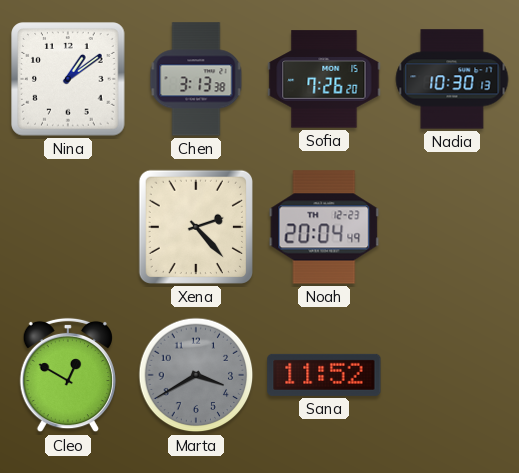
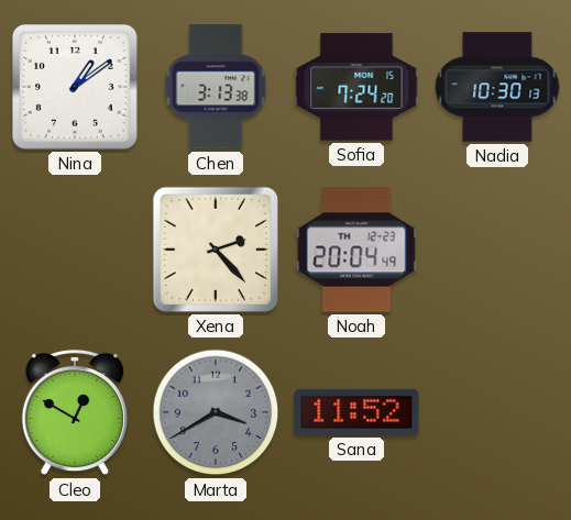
Sofia: 7:26 -> 7:24 (356, 87)
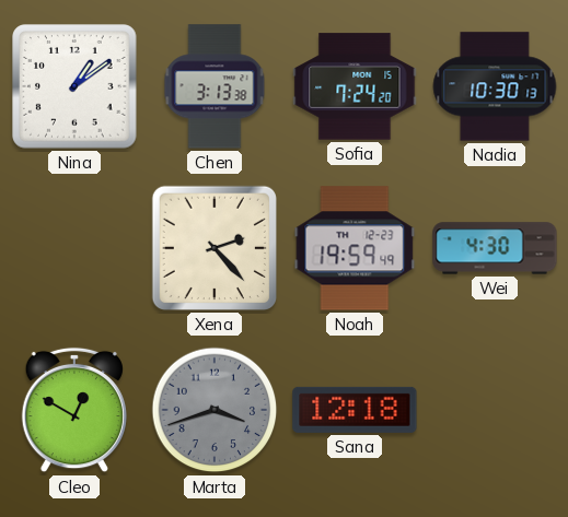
Noah: 20:04 -> 19:59 (355, 248)
Wei: none -> 4:30 (495, 248)
Marta: 3:40 -> 3:42 (215, 410)
Sana: 11:52 -> 12:18 (355, 410)
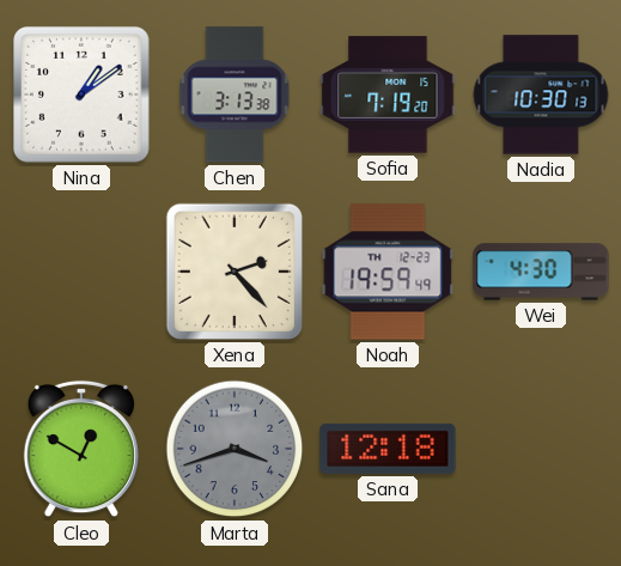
Sofia: 7:24 -> 7:19 (388, 95)
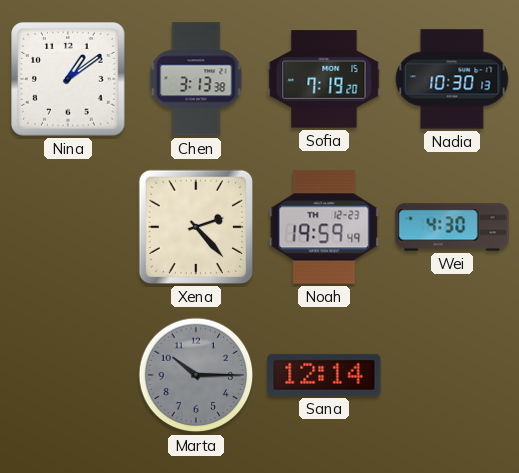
Cleo: 12:50 -> none (81, 449)
Marta: 3:42 -> 10:15 (196, 375)
Sana: 12:18 -> 12:14 (324, 375)
